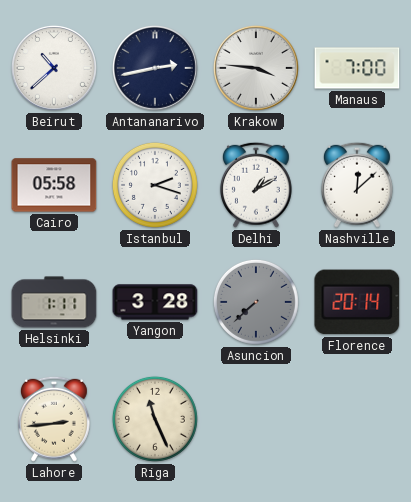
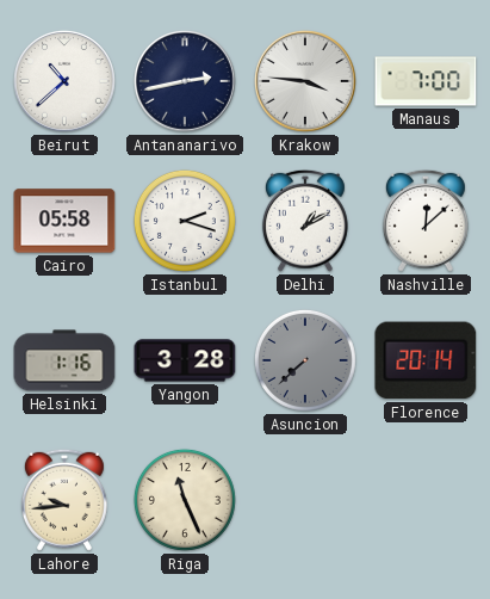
Helsinki: 1:11 -> 1:16 (64, 360)
Lahore: 2:44 -> 9:44 (64, 500)
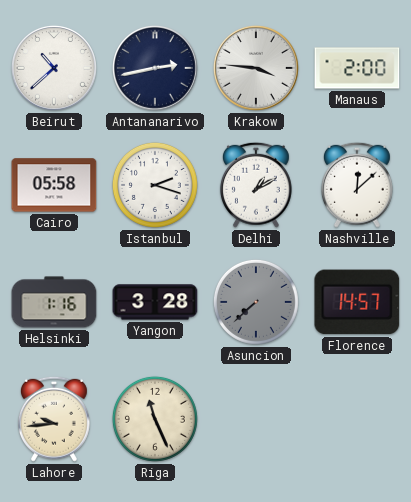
Manaus: 7:00 -> 2:00 (357, 68)
Florence: 20:14 -> 14:57 (357, 302)
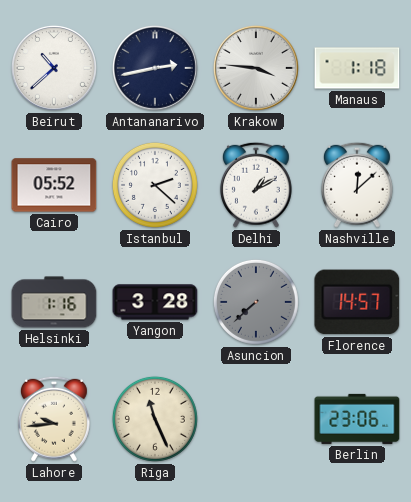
Manaus: 2:00 -> 1:18 (357, 68)
Cairo: 05:58 -> 05:52 (54, 185)
Istanbul: 2:18 -> 2:22 (155, 185)
Berlin: none -> 23:06 (357, 419)
